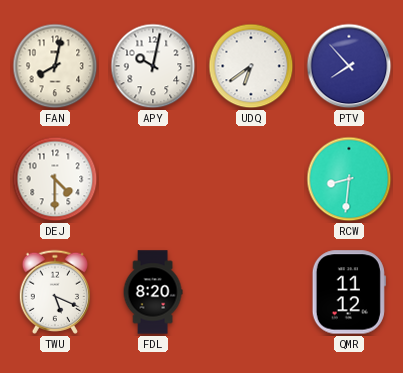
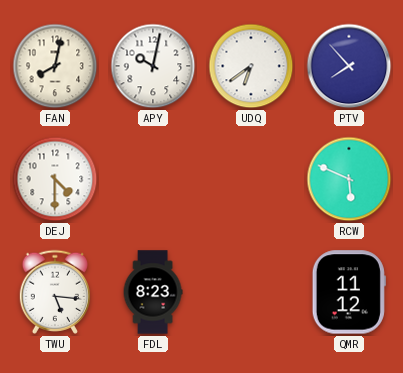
RCW: 8:31 -> 5:49 (349, 179)
TWU: 5:19 -> 5:16 (54, 292)
FDL: 8:20 -> 8:23 (153, 292)
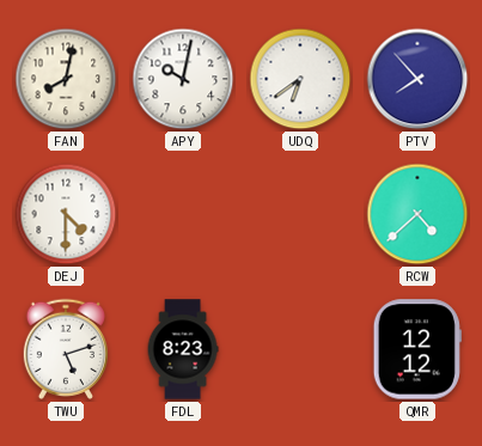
RCW: 5:49 -> 4:38 (417, 214)
TWU: 5:16 -> 5:12 (65, 349)
QMR: 11:12 -> 12:12 (417, 349)
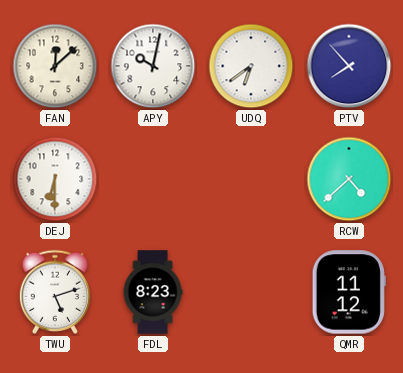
FAN: 8:02 -> 12:08 (55, 66)
DEJ: 4:30 -> 6:30 (55, 179)
QMR: 12:12 -> 11:12 (349, 292)
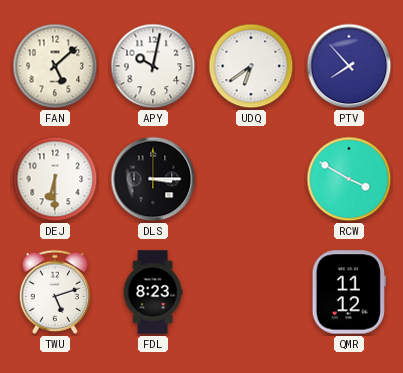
FAN: 12:08 -> 5:08 (55, 66)
DLS: none -> 3:15 (153, 179)
RCW: 4:38 -> 3:50 (349, 179)
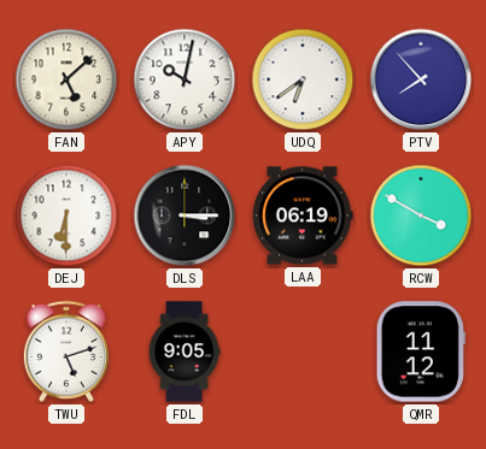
LAA: none -> 06:19 (303, 215)
FDL: 8:23 -> 9:05 (185, 351)
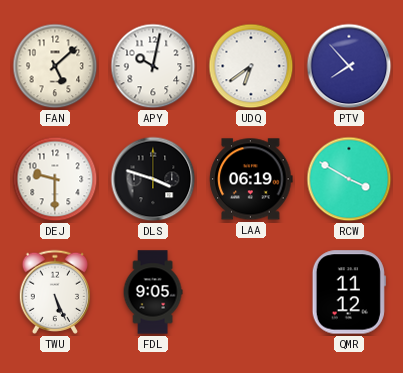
DEJ: 6:30 -> 9:30 (55, 179)
DLS: 3:15 -> 3:48 (153, 179)
TWU: 5:12 -> 5:26 (54, 292)
